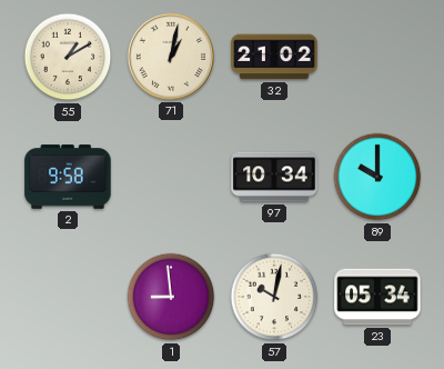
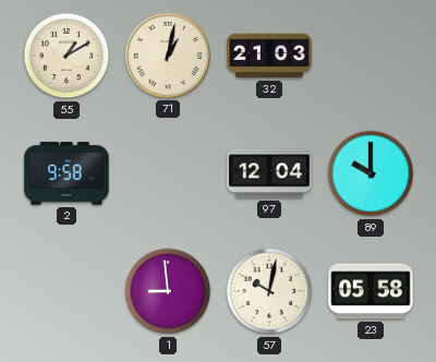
32: 21:02 -> 21:03 (269, 56)
97: 10:34 -> 12:04 (269, 173)
23: 05:34 -> 05:58 (371, 291)
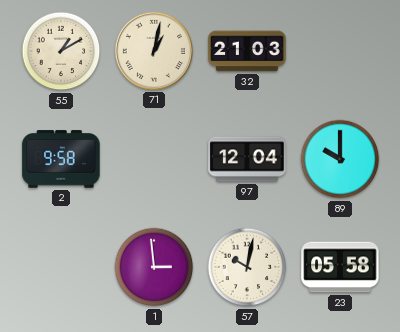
1: 8:59 -> 2:59 (154, 267)
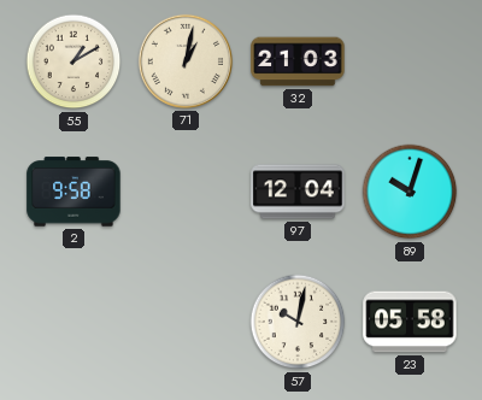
89: 10:00 -> 10:03 (410, 192)
1: 2:59 -> none (154, 267)
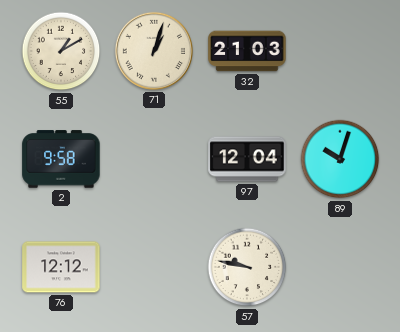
71: 1:02 -> 1:03 (154, 51)
76: none -> 12:12 (61, 267)
57: 10:02 -> 9:47 (247, 267)
23: 05:58 -> none (410, 322)
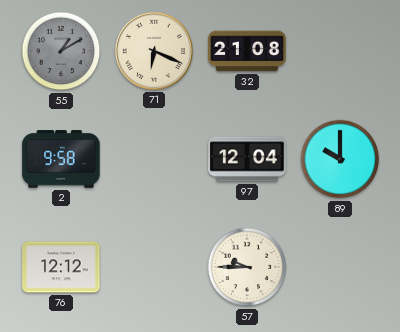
55 dial: cream -> grey (61, 51)
71: 1:03 -> 6:19 (154, 51)
32: 21:03 -> 21:08 (247, 51)
89: 10:03 -> 10:00 (340, 159)
57: 9:47 -> 9:45 (247, 267)
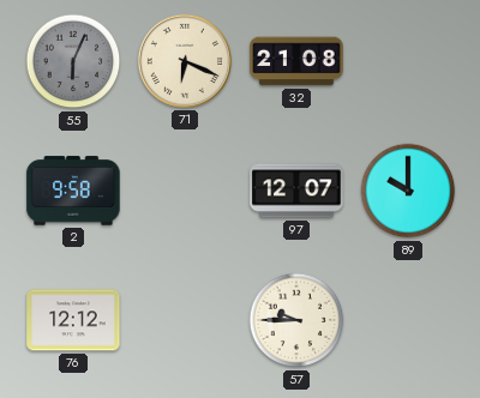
55: 1:10 -> 6:04 (73, 61)
97: 12:04 -> 12:07 (296, 191)
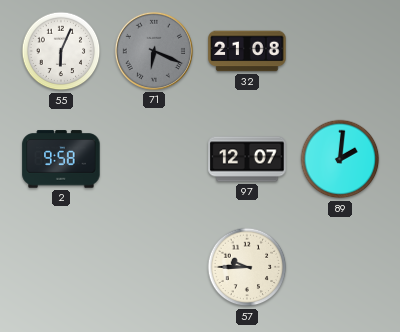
55 dial: grey -> white (61, 51)
71 dial: cream -> grey (154, 51)
89: 10:00 -> 2:01 (340, 159)
76: 12:12 -> none (73, 320)
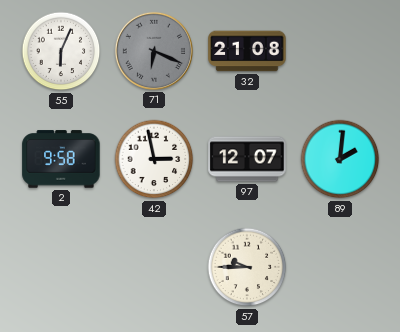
42: none -> 2:58 (154, 159)
